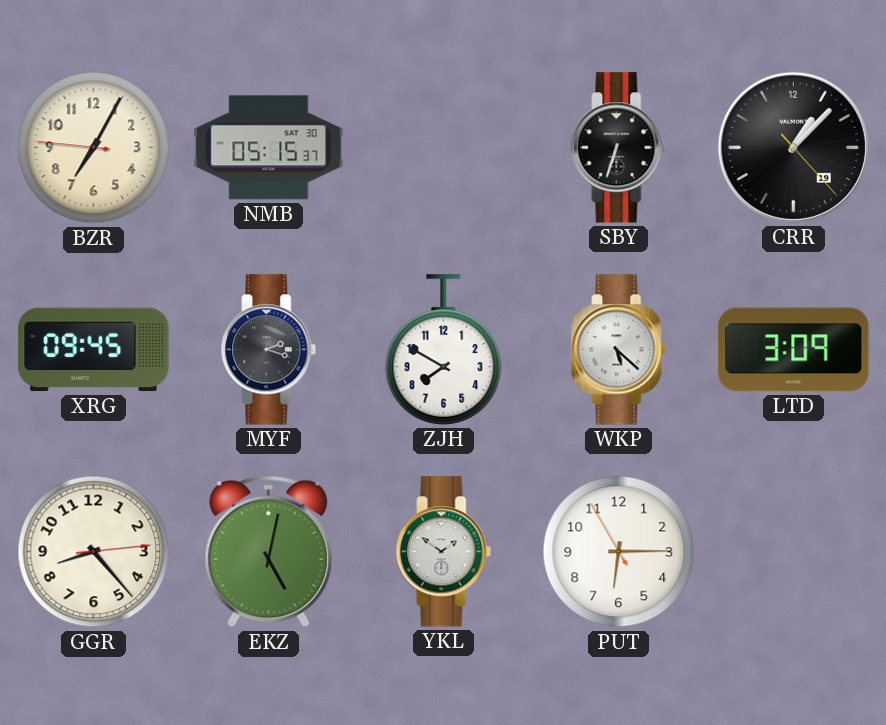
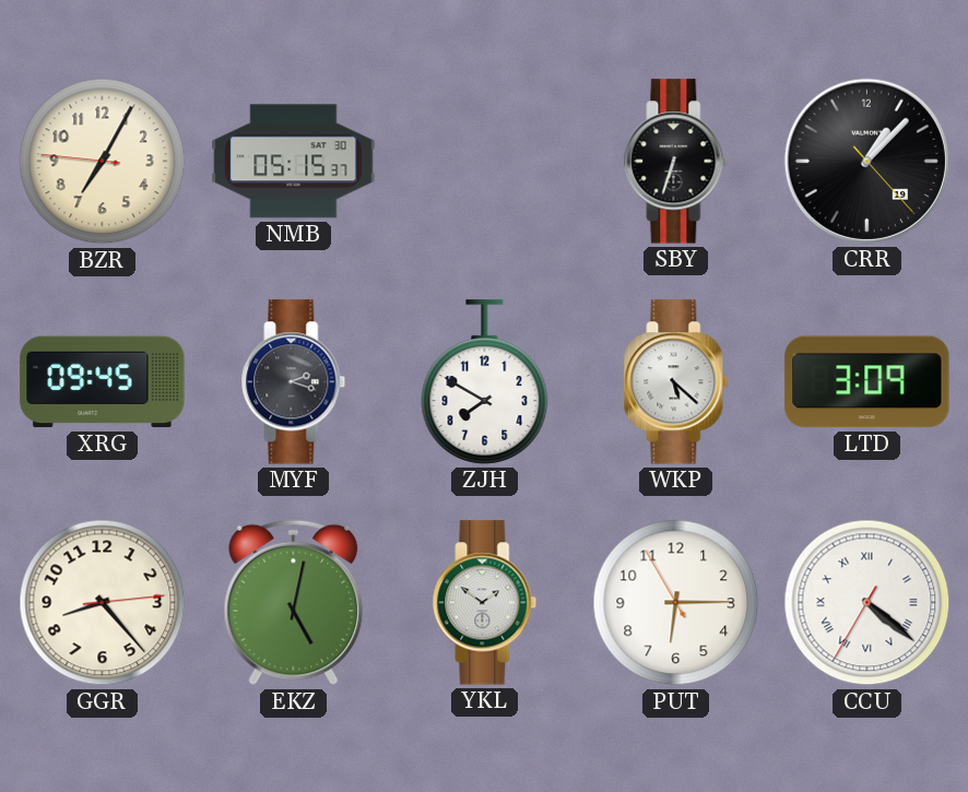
CCU: none -> 4:21 (867, 603)
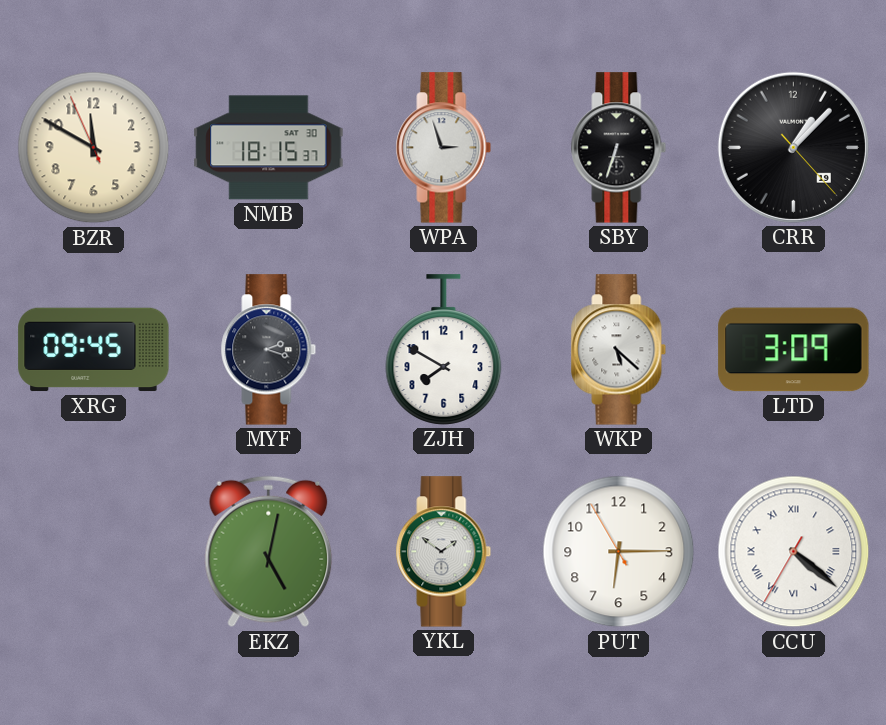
BZR: 7:04 -> 11:49 (94, 148)
NMB: 05:15 -> 18:15 (269, 148)
WPA: none -> 2:57 (444, 148)
GGR: 8:23 -> none (103, 603)
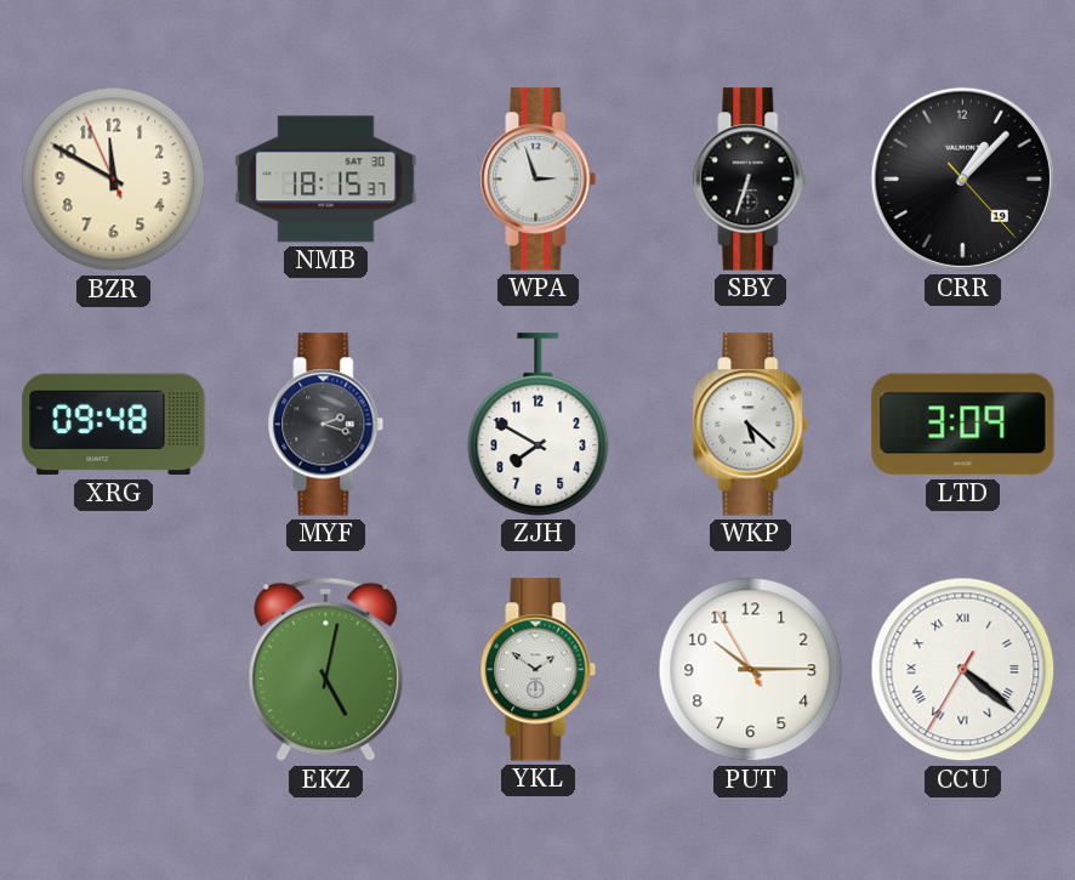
XRG: 09:45 -> 09:48 (114, 425)
PUT: 6:14 -> 10:14 (751, 670)
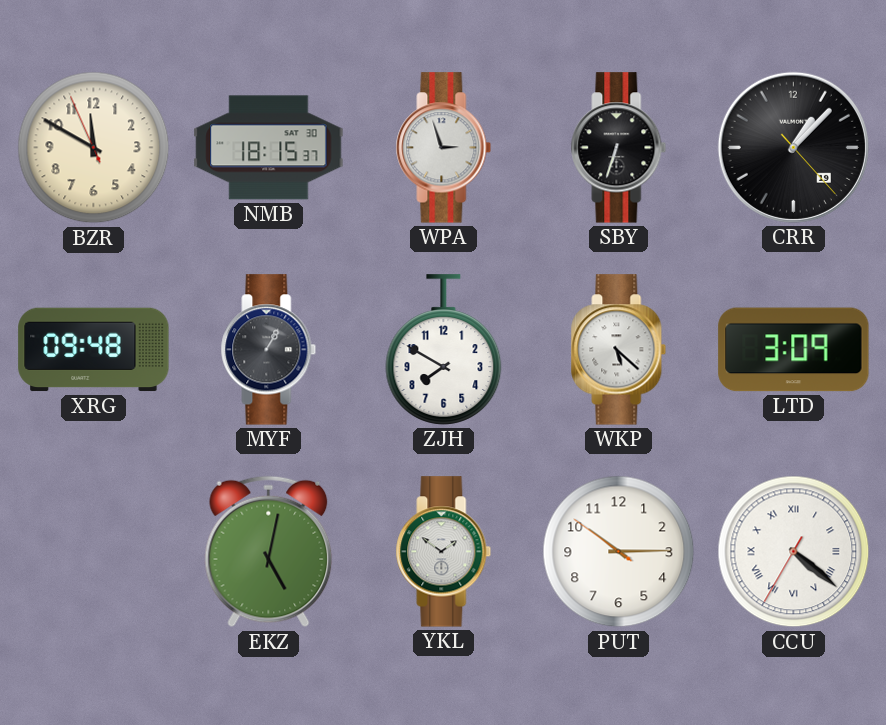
MYF: 2:18 -> 1:05 (269, 350)
PUT: 10:14:55 -> 10:14:51 (619, 552)
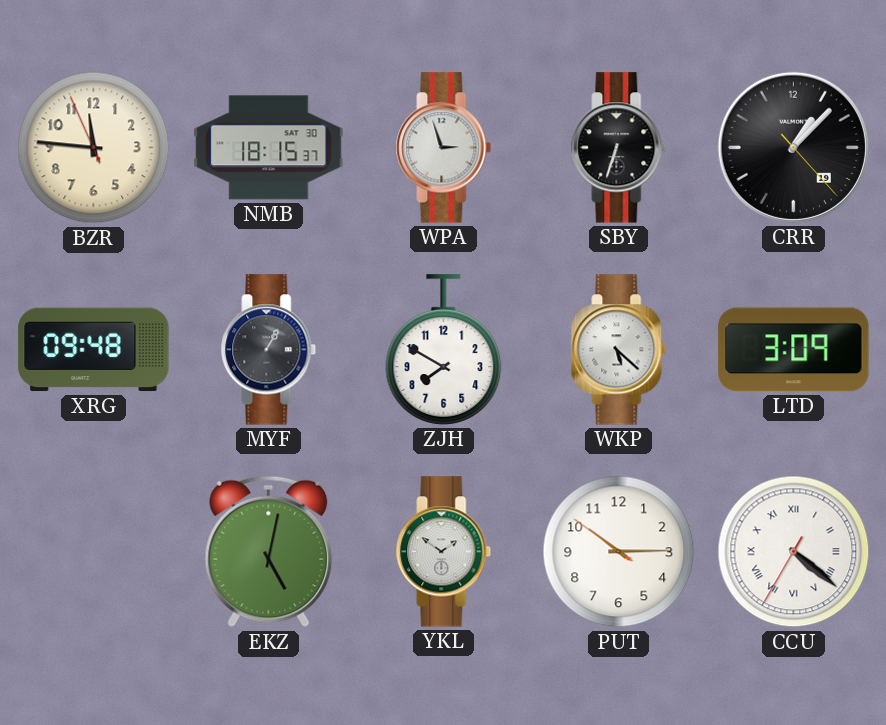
BZR: 11:49 -> 11:45 (94, 148)
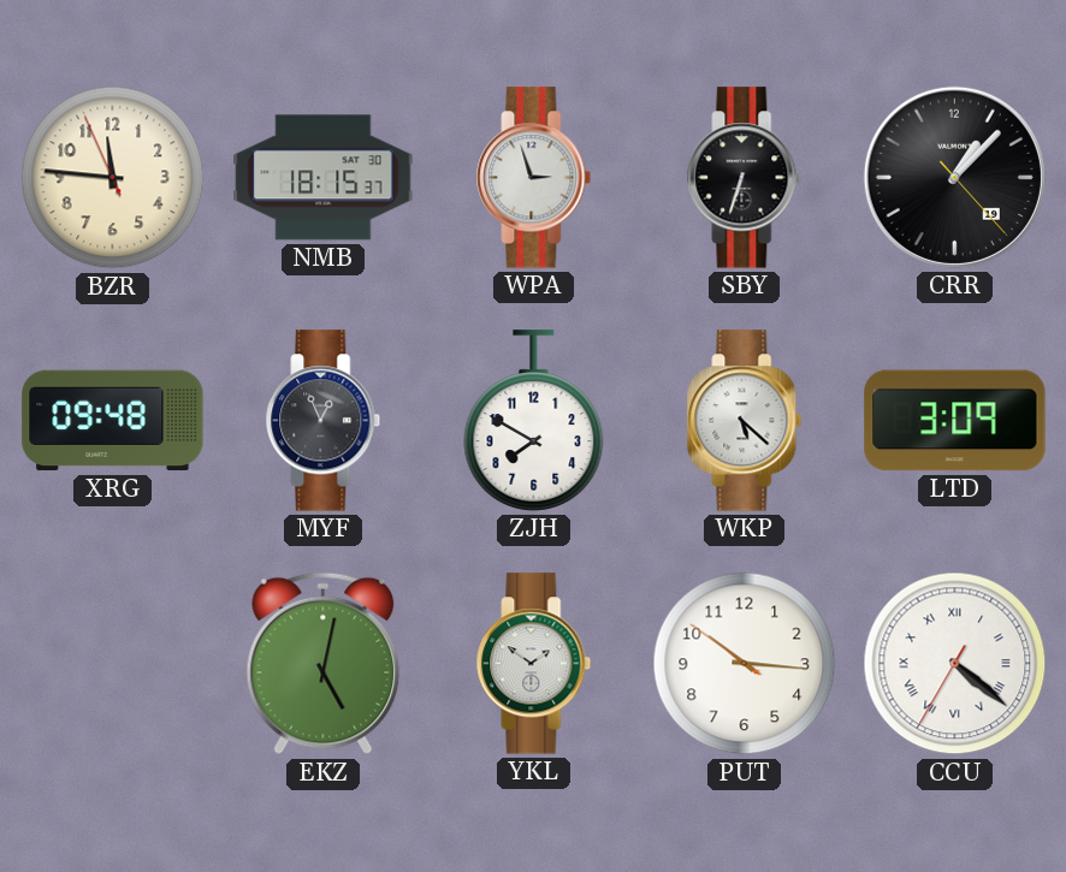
MYF: 1:05 -> 12:56 (324, 421)
PUT: 10:14 -> 10:15 (745, 664)
